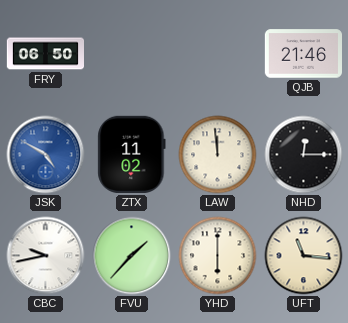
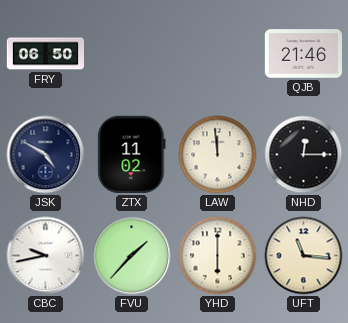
JSK dial: blue -> navy (46, 155)
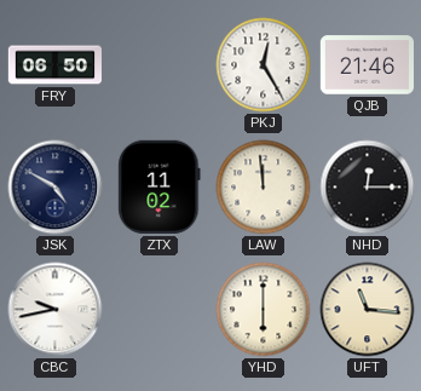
PKJ: none -> 12:25 (264, 65)
FVU: 1:37 -> none (132, 256)
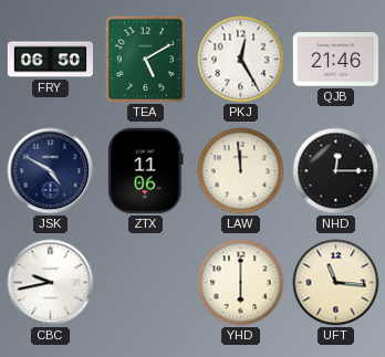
TEA: none -> 5:10 (146, 60)
ZTX: 11:02 -> 11:06 (146, 170)
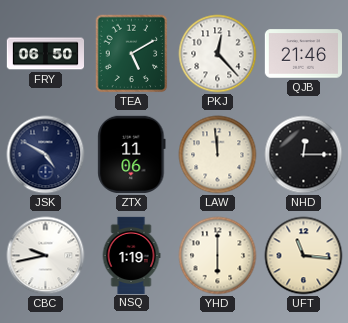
PKJ: 12:25 -> 12:23 (218, 54)
NSQ: none -> 1:19 (131, 255)
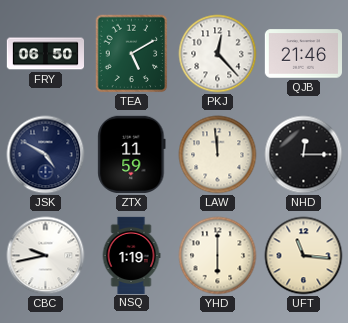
ZTX: 11:06 -> 11:59 (132, 154)
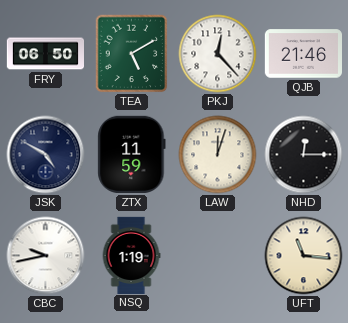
LAW: 11:59 -> 12:03 (218, 155)
YHD: 6:00 -> none (218, 256)
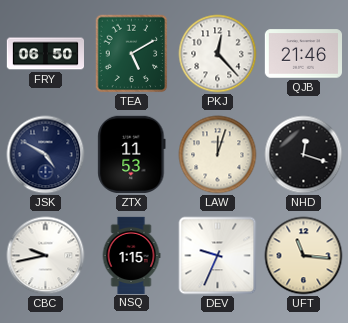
ZTX: 11:59 -> 11:53 (132, 154)
NHD: 12:15 -> 12:18 (304, 155)
NSQ: 1:19 -> 1:15 (131, 255)
DEV: none -> 9:34 (218, 256)
